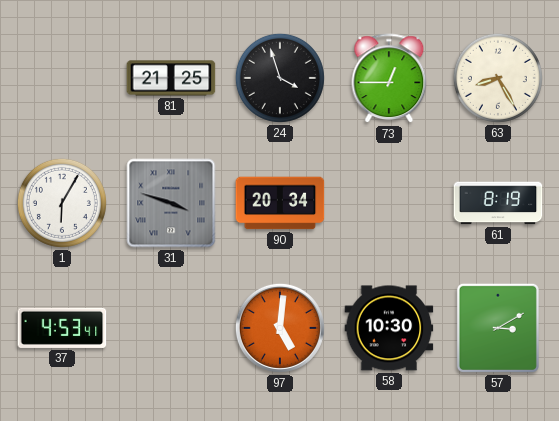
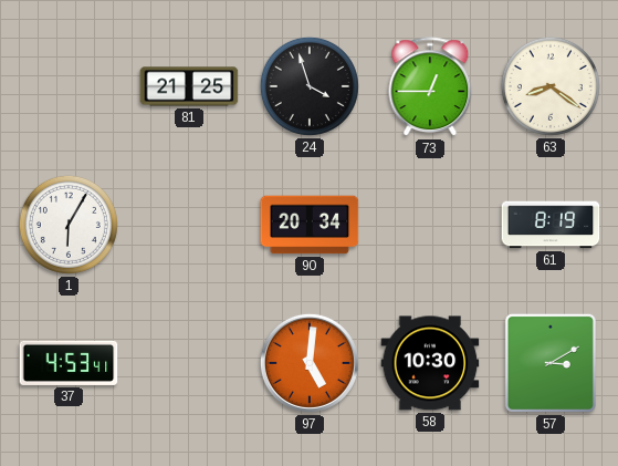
63: 8:25 -> 8:21 (551, 86)
31: 3:48 -> none (171, 203)
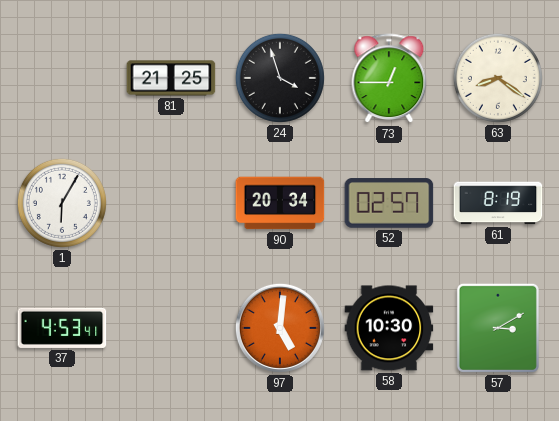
52: none -> 02:57 (389, 203)
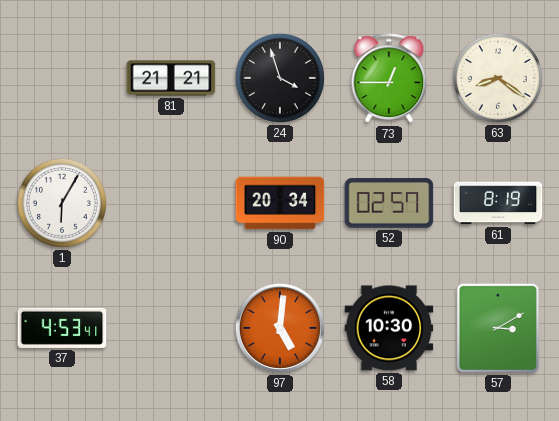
81: 21:25 -> 21:21 (171, 78)
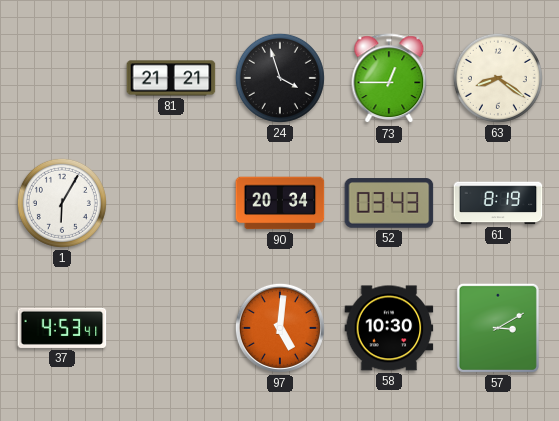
52: 02:57 -> 03:43 (389, 203)
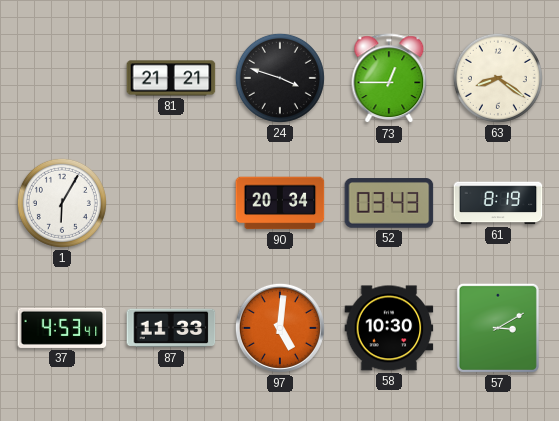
24: 3:57 -> 3:48 (280, 78)
87: none -> 11:33 (171, 328)
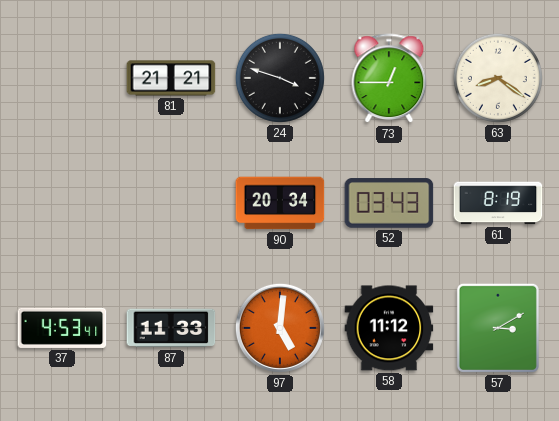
1: 6:05 -> none (62, 203)
58: 10:30 -> 11:12 (389, 328)
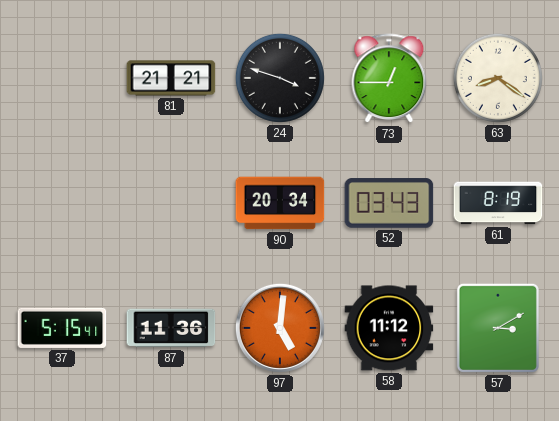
37: 4:53 -> 5:15 (62, 328)
87: 11:33 -> 11:36 (171, 328)
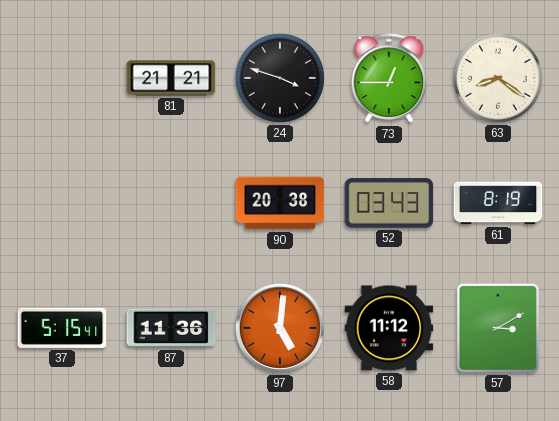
90: 20:34 -> 20:38 (280, 203)
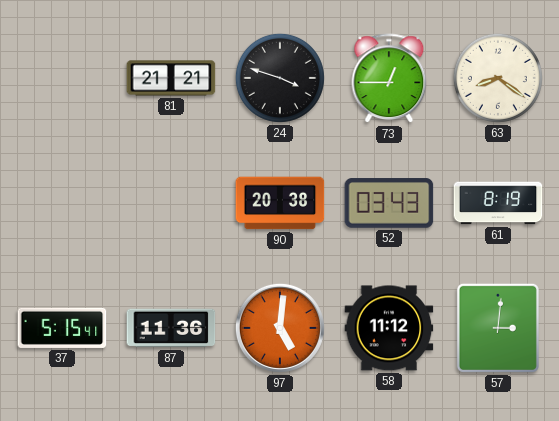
57: 3:10 -> 3:01 (498, 328)
